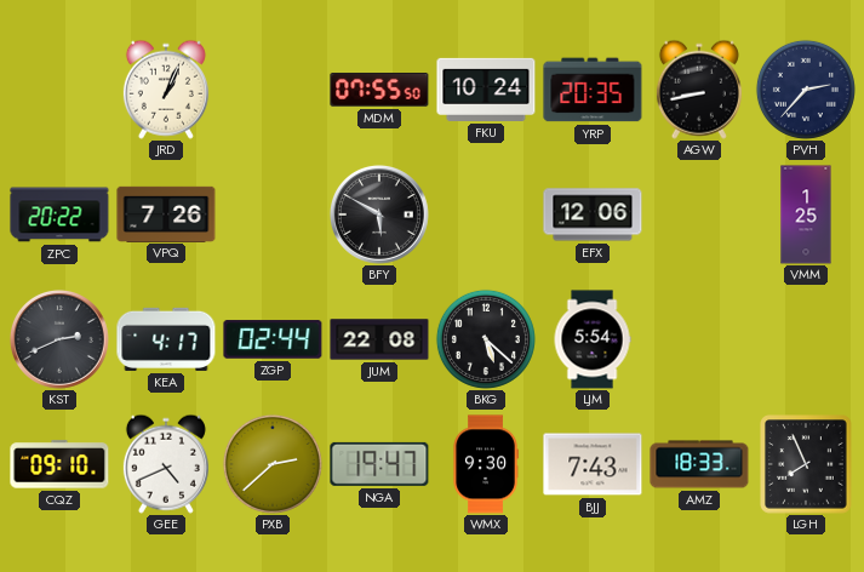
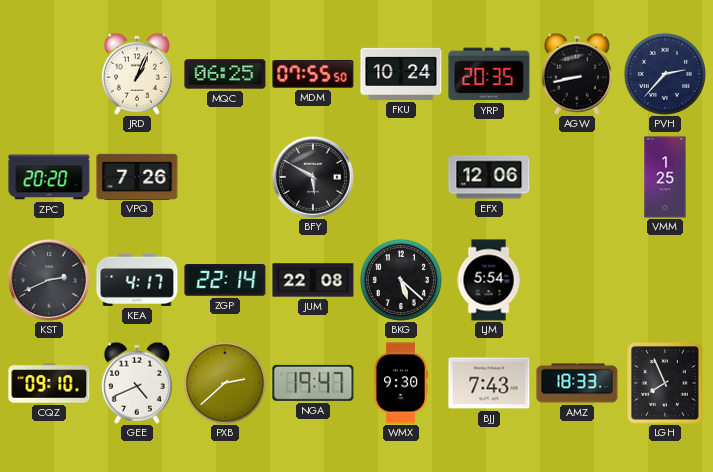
MQC: none -> 06:25 (225, 74)
ZPC: 20:22 -> 20:20 (49, 177)
ZGP: 02:44 -> 22:14 (225, 280)
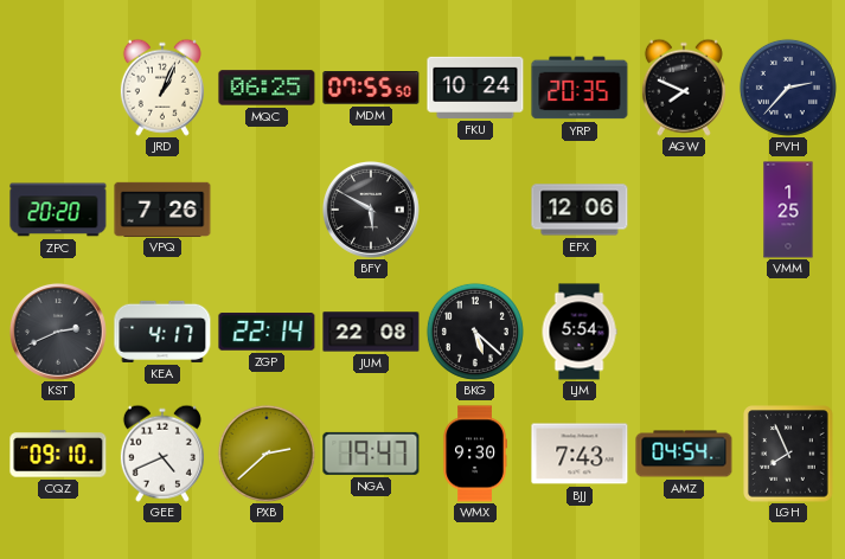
AGW: 8:43 -> 7:49 (684, 88)
AMZ: 18:33 -> 04:54 (684, 454)
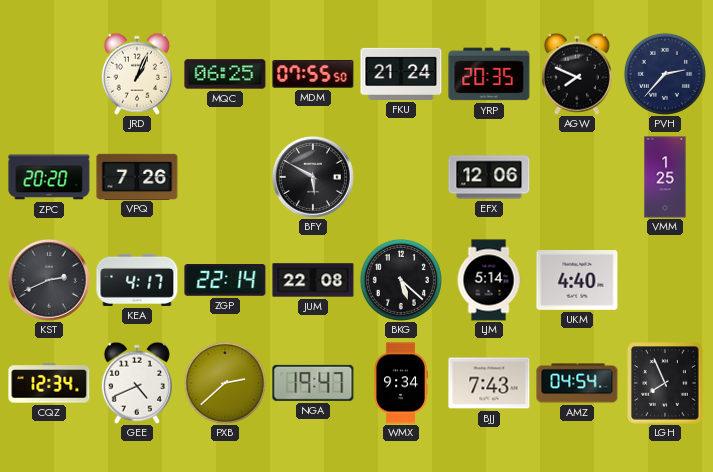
FKU: 10:24 -> 21:24 (401, 74)
LJM: 5:54 -> 5:14 (489, 280)
UKM: none -> 4:40 (577, 281)
CQZ: 09:10 -> 12:34 (49, 383)
WMX: 9:30 -> 9:34 (401, 383)
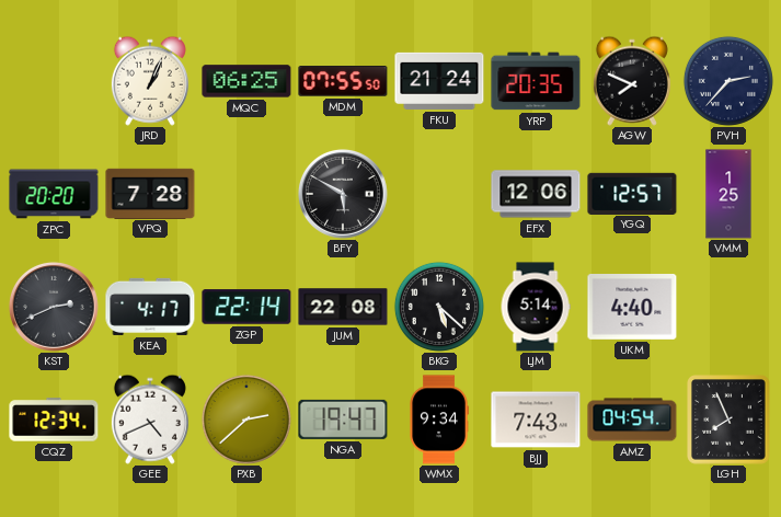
VPQ: 7:26 -> 7:28 (150, 193)
YGQ: none -> 12:57 (632, 193)
